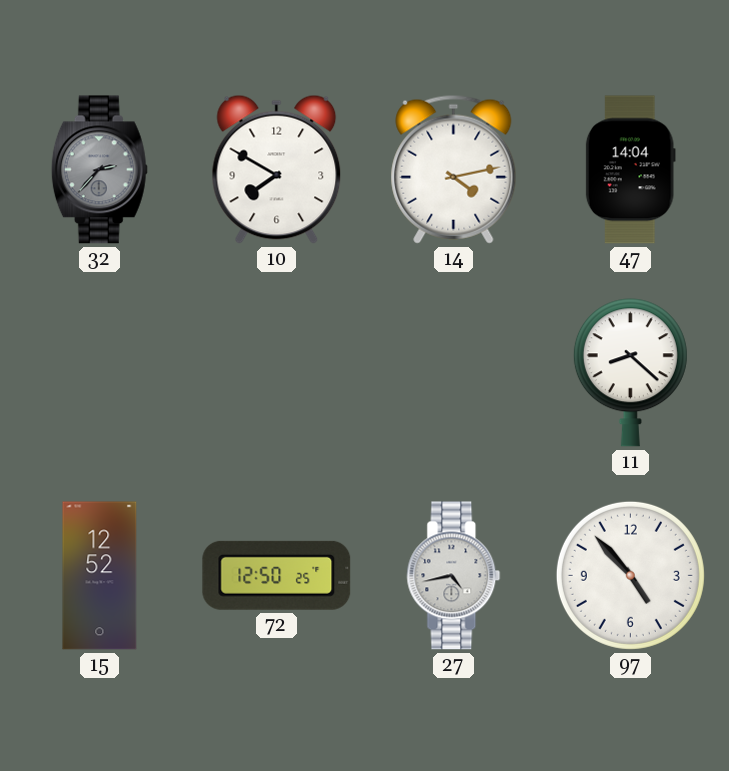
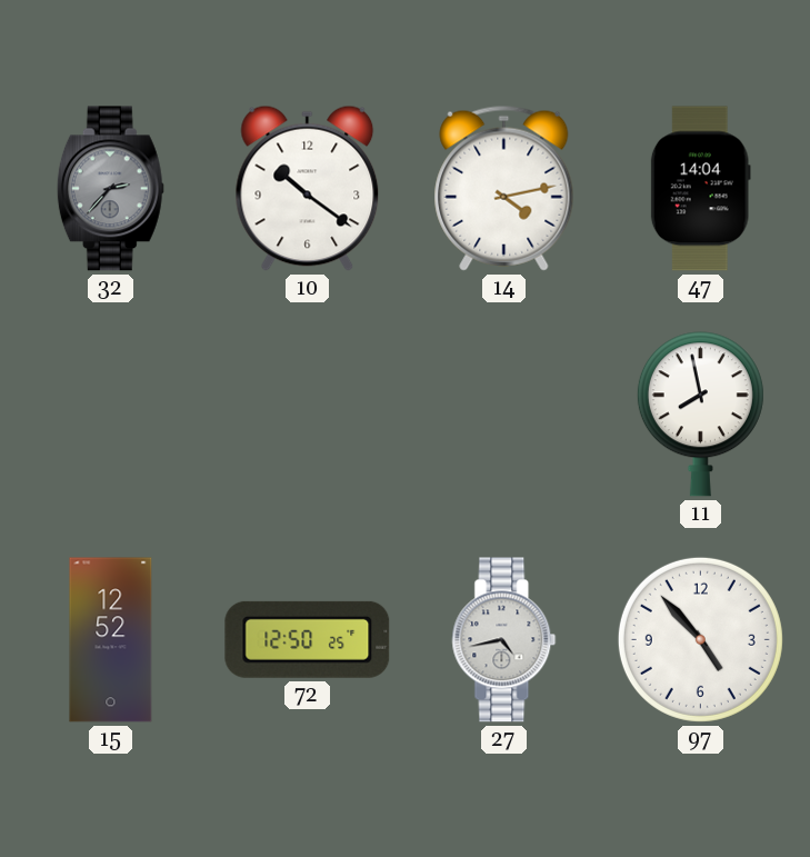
10: 7:50 -> 10:21 (308, 188)
11: 8:22 -> 7:58 (700, 415)
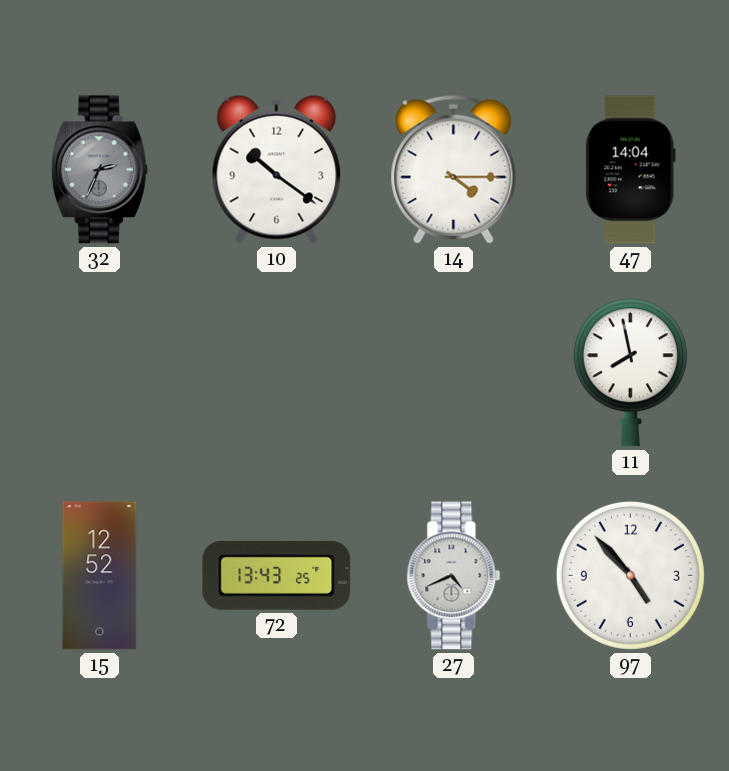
32: 2:37 -> 2:34 (99, 170)
14: 4:13 -> 4:15 (454, 169)
72: 12:50 -> 13:43 (277, 575)
27: 4:43 -> 4:41 (454, 576)
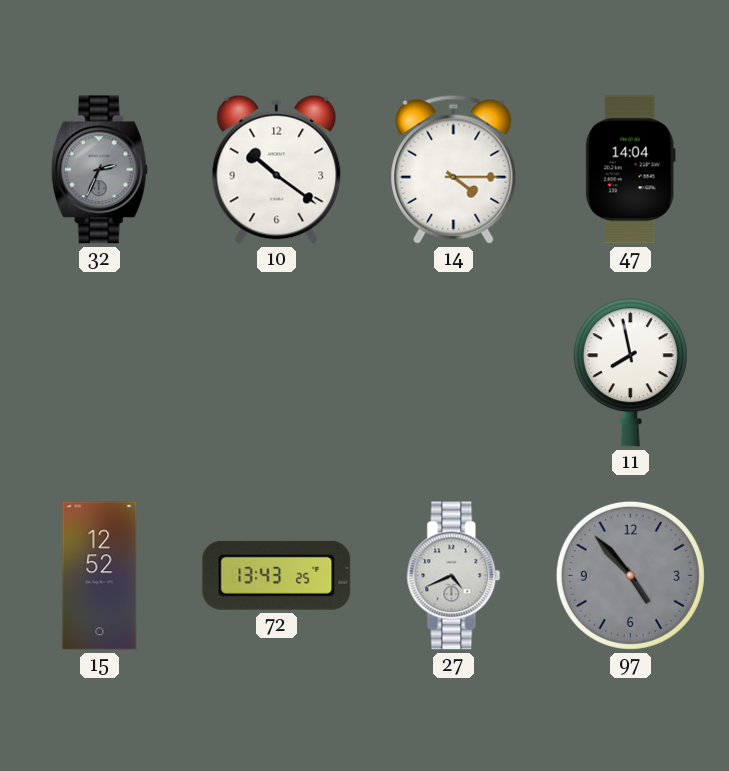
97 dial: white -> grey (630, 575)
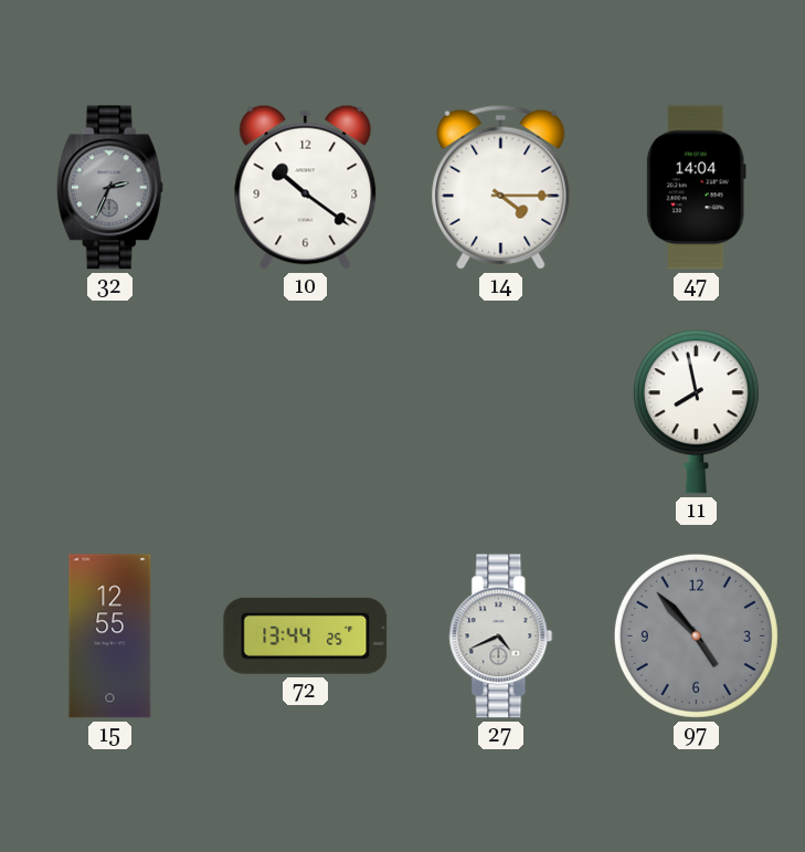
15: 12:52 -> 12:55 (110, 637)
72: 13:43 -> 13:44 (306, 635)
